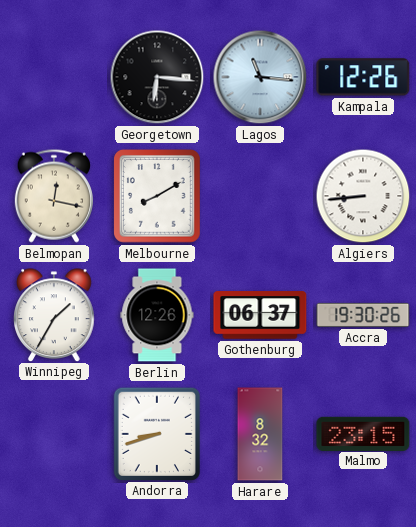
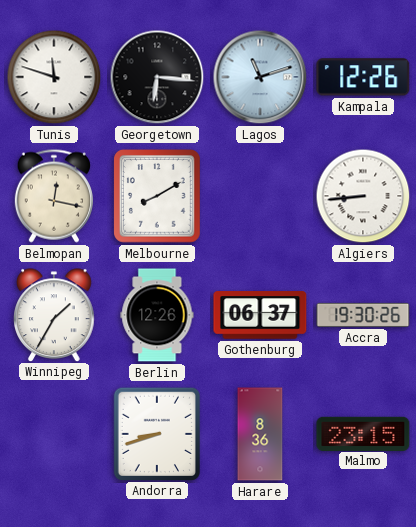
Tunis: none -> 11:48 (54, 77)
Lagos: 11:16 -> 11:12 (260, 77)
Harare: 8:32 -> 8:36 (260, 434)
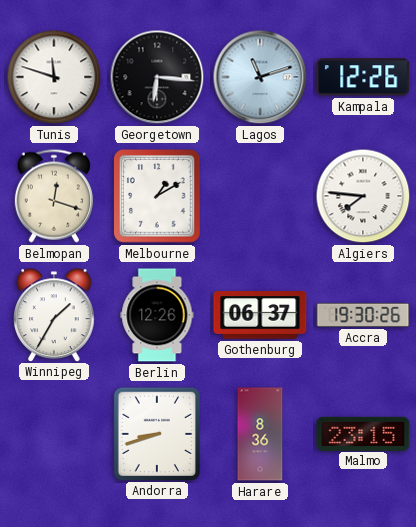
Belmopan: 12:17 -> 12:18 (54, 196)
Melbourne: 8:10 -> 1:10 (158, 197)
Algiers: 8:44 -> 7:46 (363, 196)
